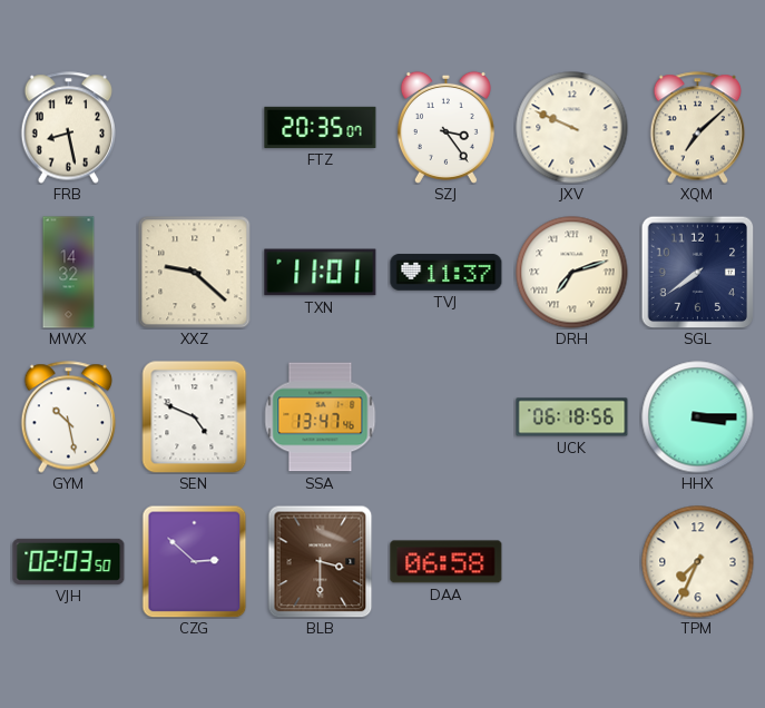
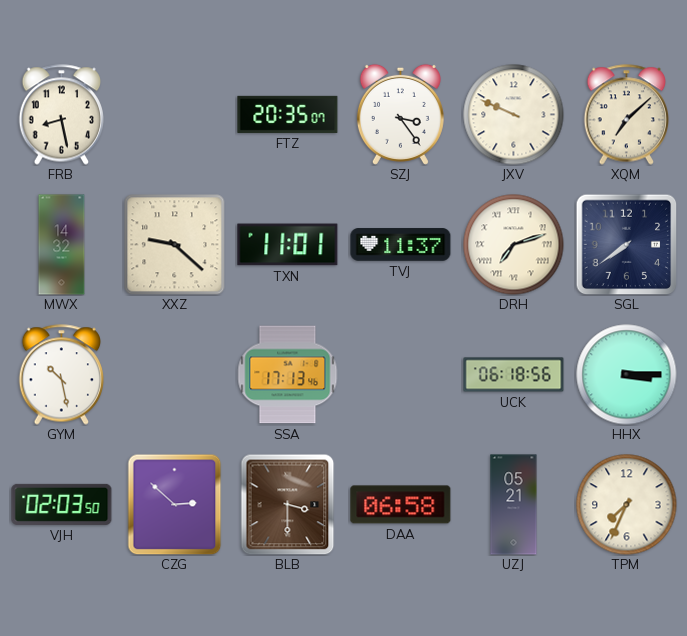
SEN: 4:49 -> none (195, 416)
SSA: 13:47 -> 17:13 (288, 375)
UZJ: none -> 05:21 (514, 505)
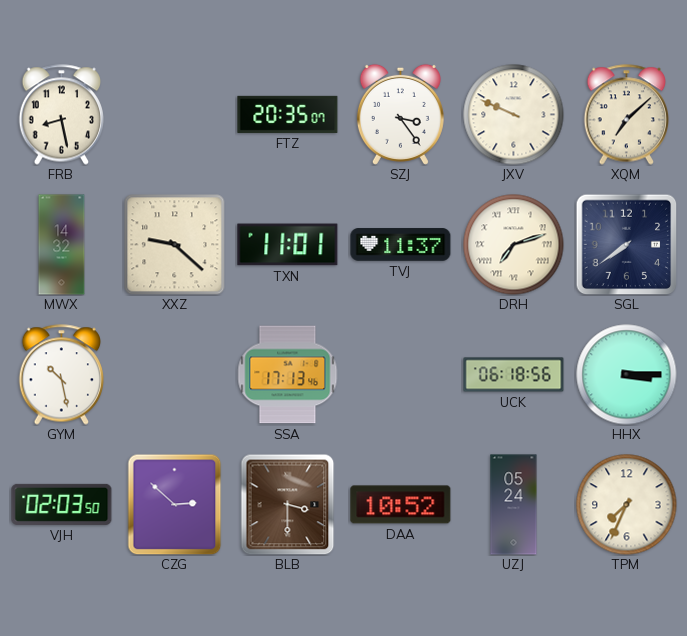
DAA: 06:58 -> 10:52 (401, 505)
UZJ: 05:21 -> 05:24 (514, 505)
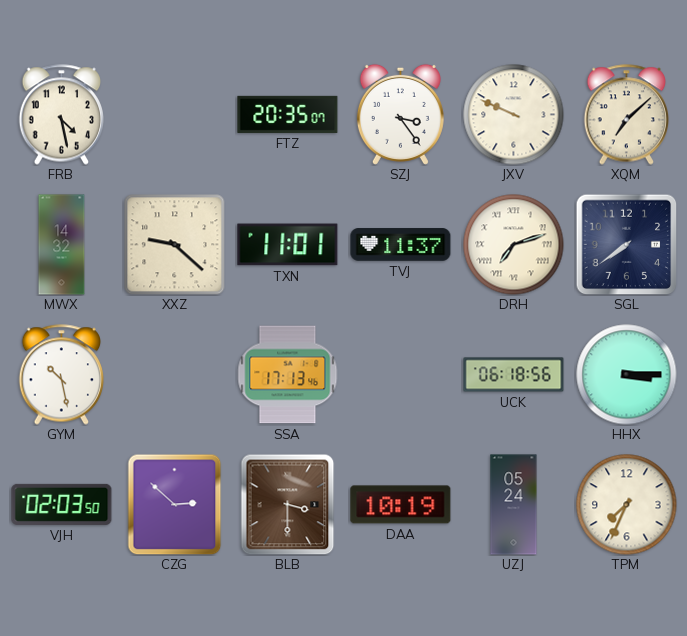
FRB: 8:28 -> 4:28 (61, 115)
DAA: 10:52 -> 10:19 (401, 505)
